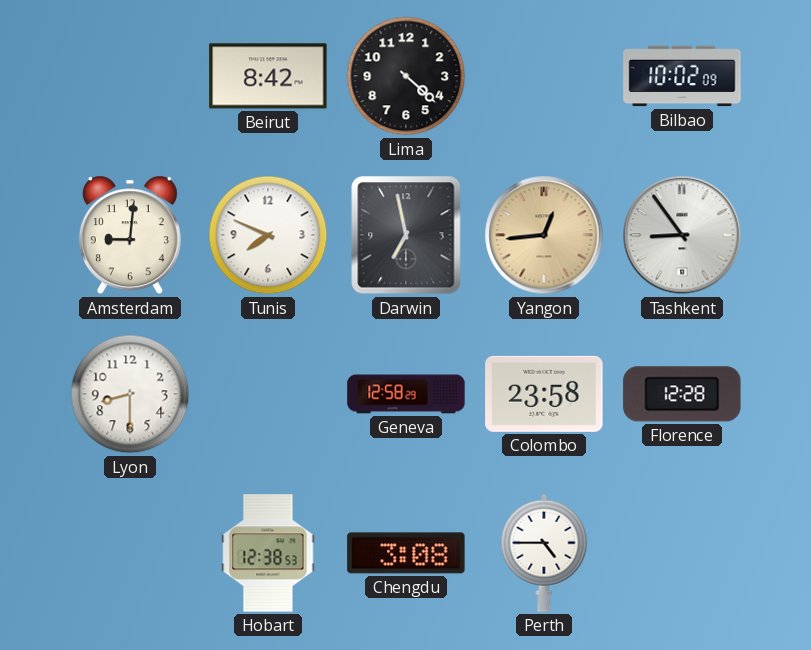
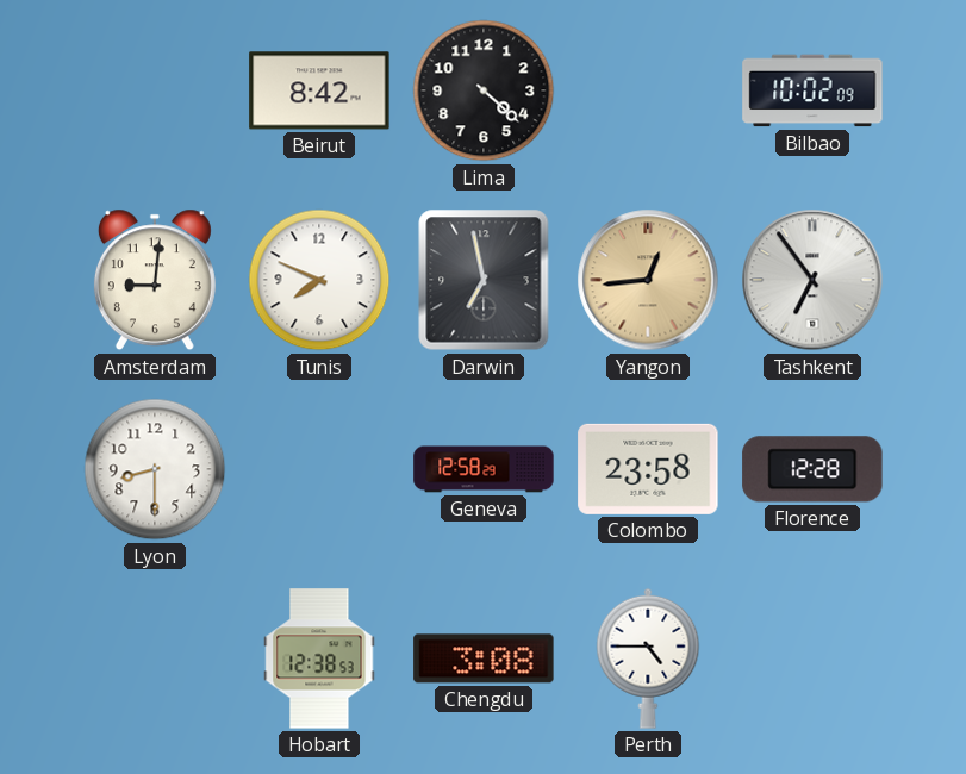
Tashkent: 8:54 -> 6:54 (812, 280)
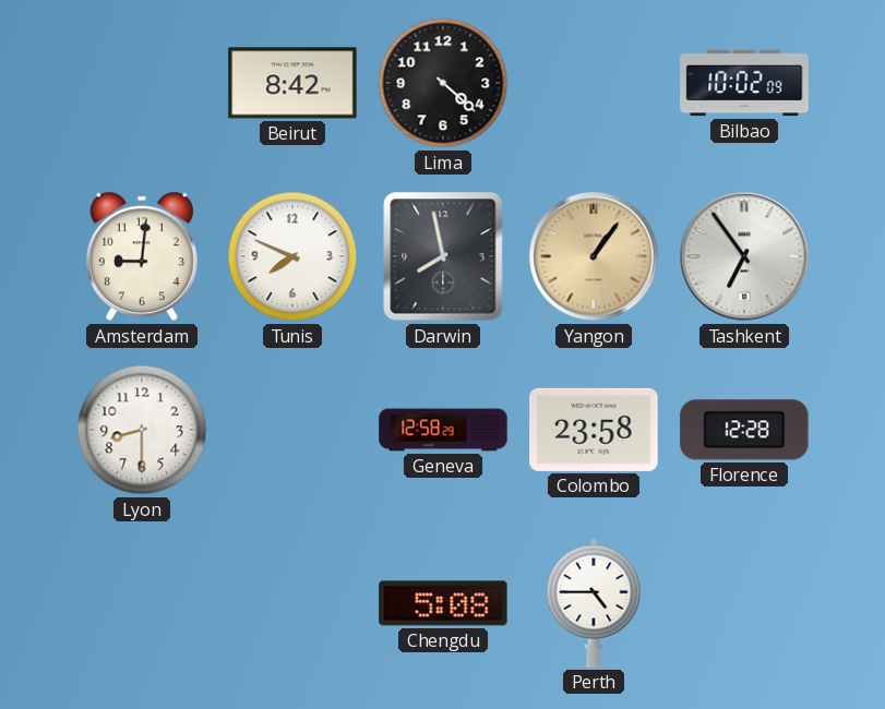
Darwin: 6:58 -> 7:58 (443, 256)
Yangon: 12:44 -> 1:06 (594, 256)
Hobart: 12:38 -> none (319, 658)
Chengdu: 3:08 -> 5:08 (443, 603)
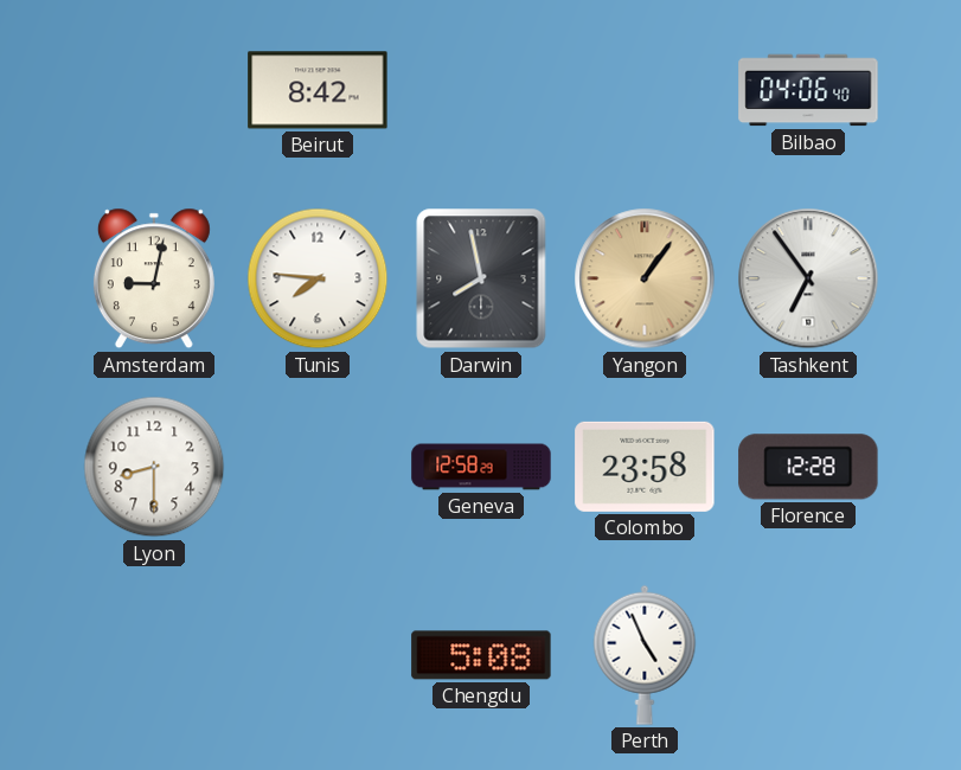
Lima: 4:22 -> none (443, 83)
Bilbao: 10:02 -> 04:06 (808, 90)
Amsterdam: 9:01 -> 9:02 (154, 278)
Tunis: 7:49 -> 7:46 (318, 278)
Perth: 4:45 -> 4:56 (645, 655)
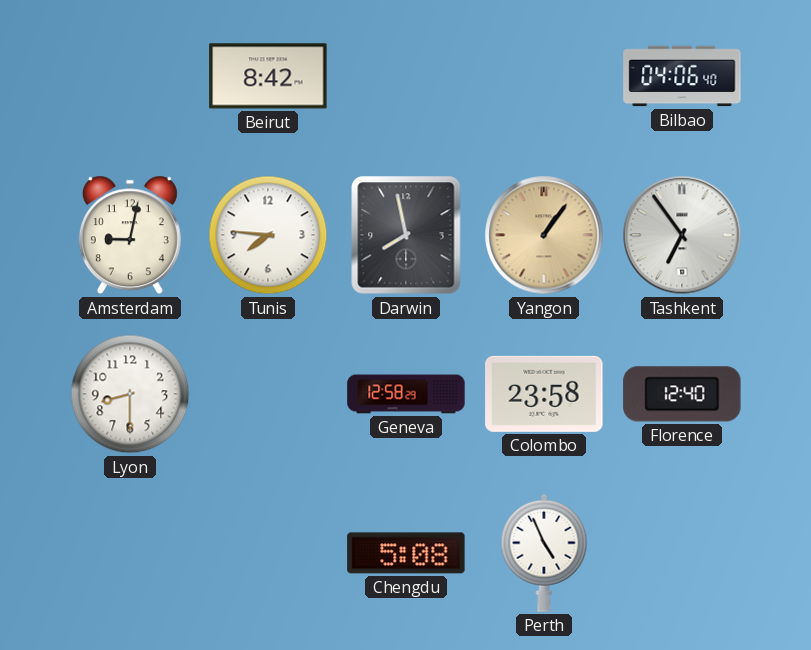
Florence: 12:28 -> 12:40 (682, 394)
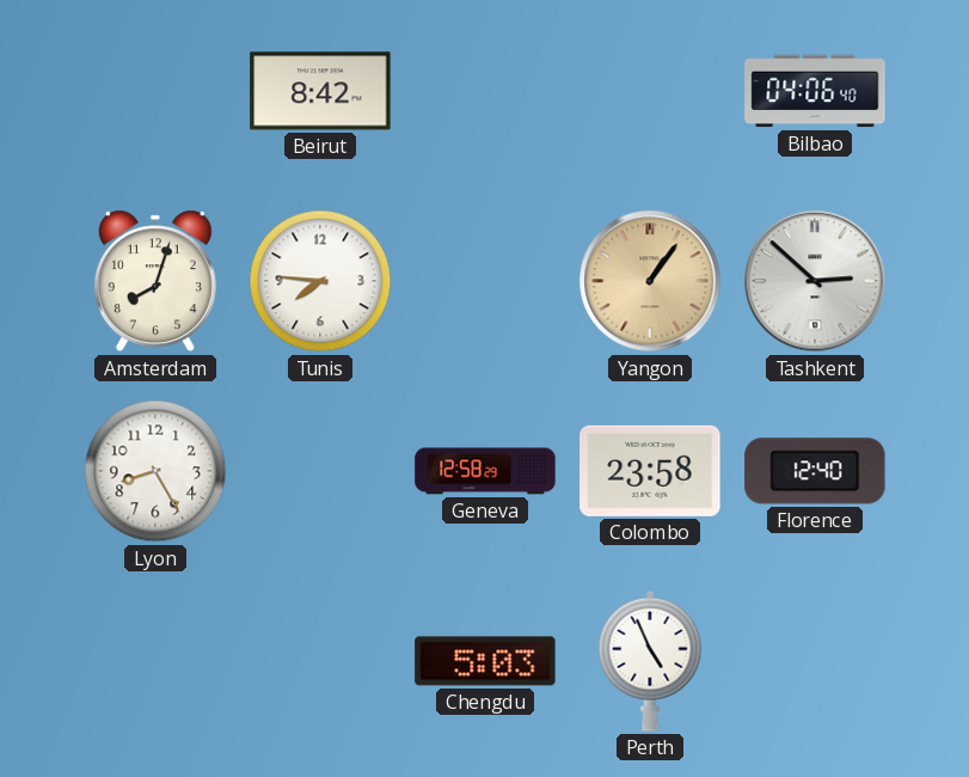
Amsterdam: 9:02 -> 8:03 (155, 281)
Darwin: 7:58 -> none (406, 235)
Tashkent: 6:54 -> 2:52 (815, 281)
Lyon: 8:30 -> 8:25 (155, 471)
Chengdu: 5:08 -> 5:03 (485, 661)
